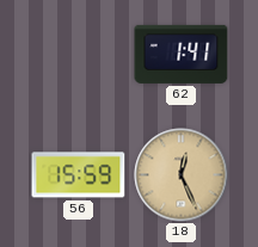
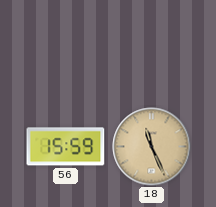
62: 1:41 -> none (182, 54)
18: 12:26 -> 11:26 (152, 147)
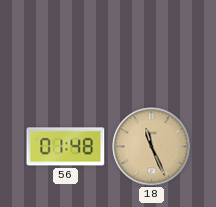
56: 15:59 -> 01:48 (66, 147)
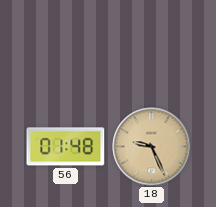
18: 11:26 -> 9:26 (152, 147)
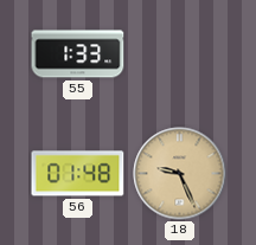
55: none -> 1:33 (78, 54)
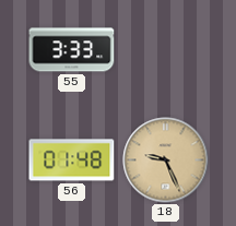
55: 1:33 -> 3:33 (72, 50)
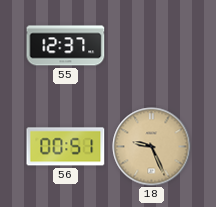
55: 3:33 -> 12:37 (66, 46)
56: 01:48 -> 00:51 (66, 147)
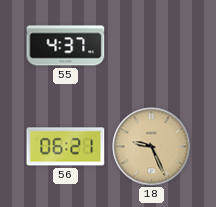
55: 12:37 -> 4:37 (66, 46)
56: 00:51 -> 06:21 (66, 147)
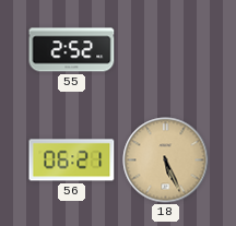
55: 4:37 -> 2:52 (72, 50)
18: 9:26 -> 5:26 (166, 160)
